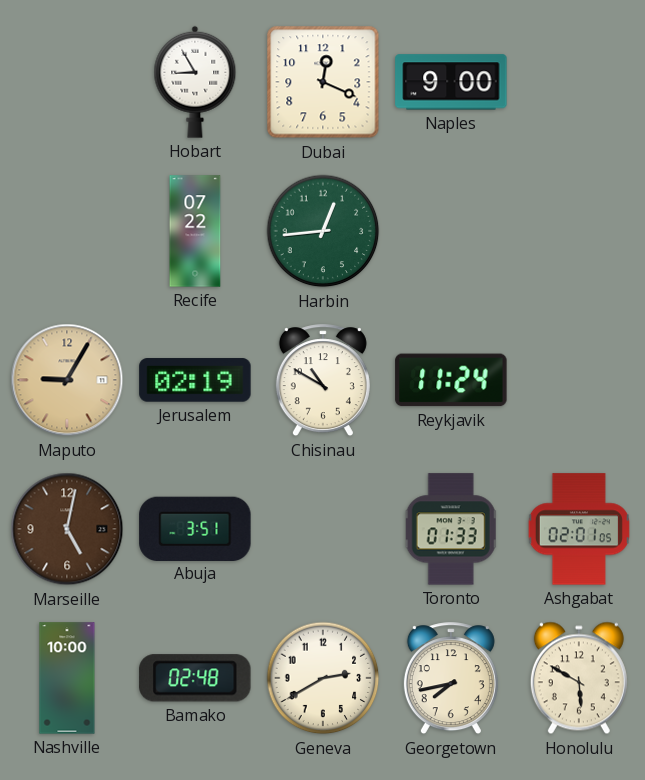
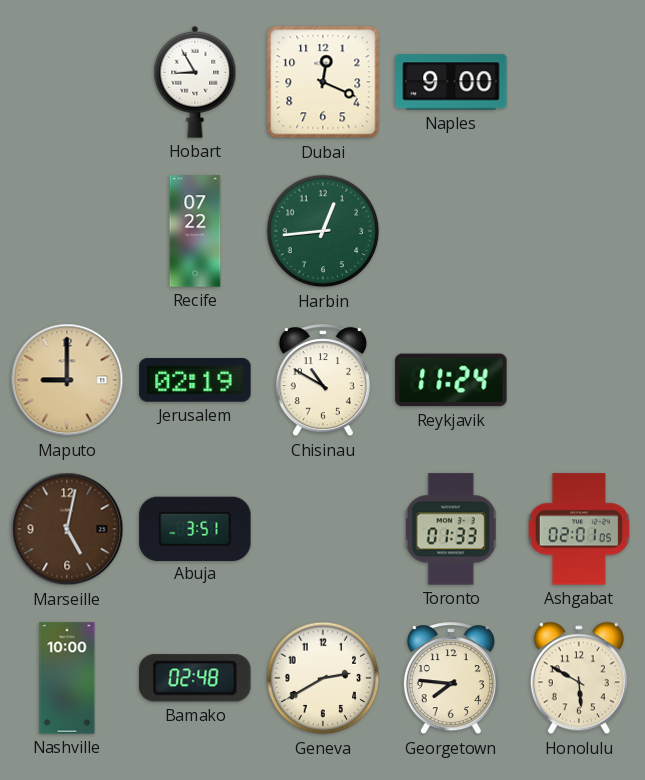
Maputo: 9:05 -> 9:00 (67, 380)
Georgetown: 7:43 -> 7:46 (451, 679)
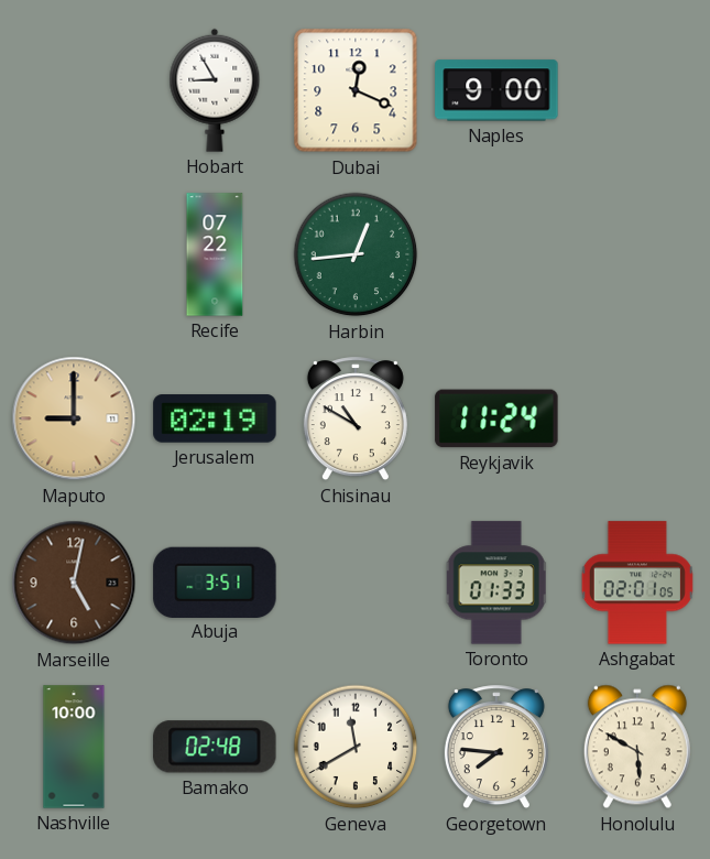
Geneva: 2:40 -> 11:40 (356, 747)
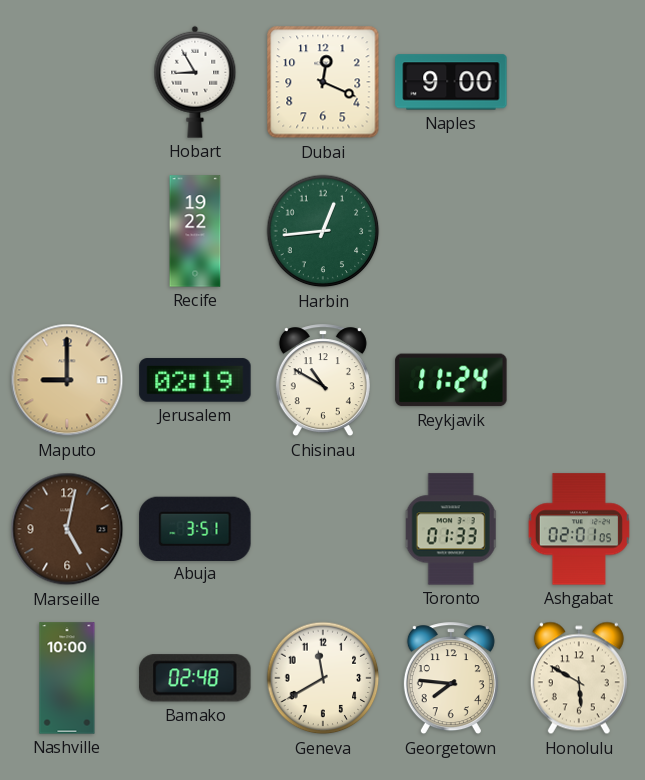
Recife: 07:22 -> 19:22 (195, 231)
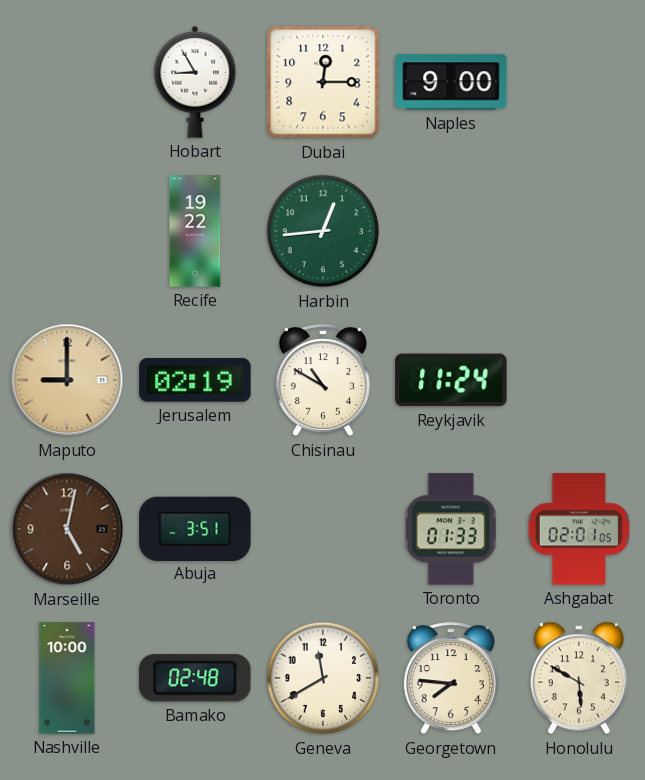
Dubai: 12:19 -> 12:15 (323, 82)
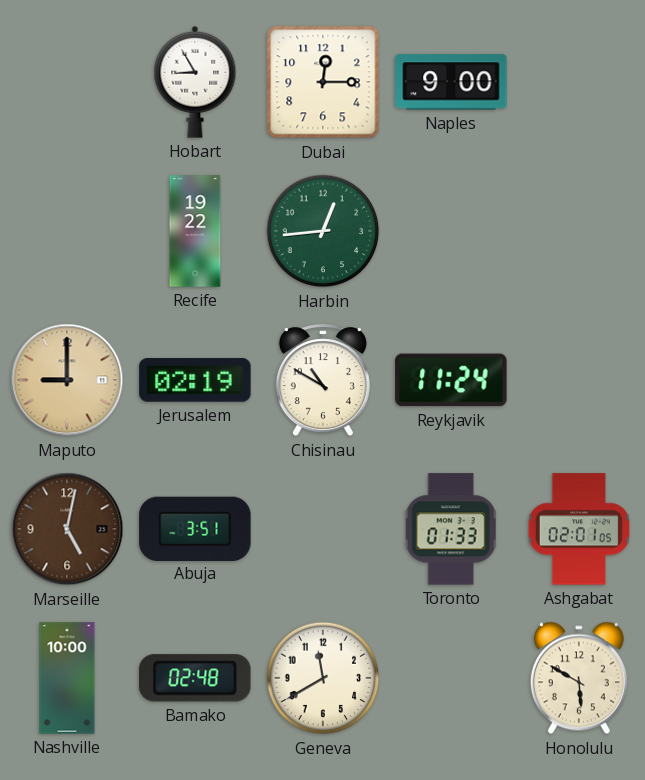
Georgetown: 7:46 -> none (451, 679)
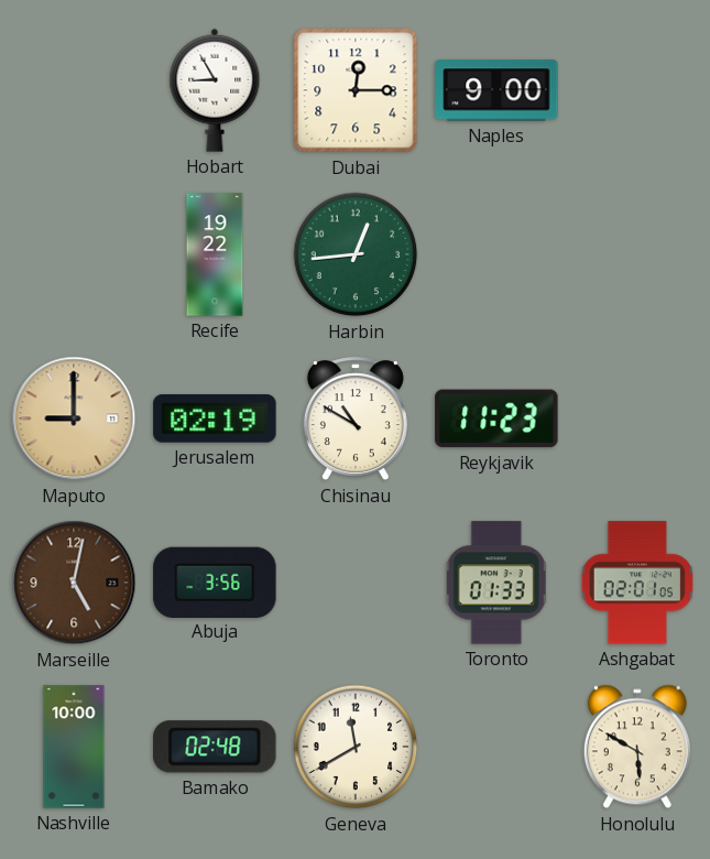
Reykjavik: 11:24 -> 11:23 (496, 418)
Abuja: 3:51 -> 3:56 (215, 581)
